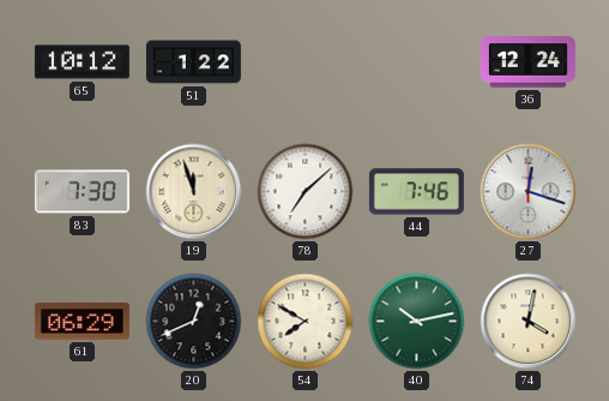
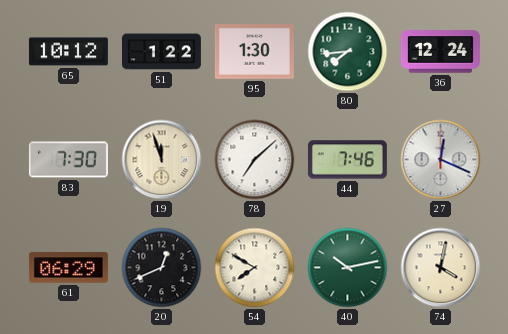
95: none -> 1:30 (254, 52)
80: none -> 7:44 (348, 52)
27: 12:18 -> 12:19 (441, 160)
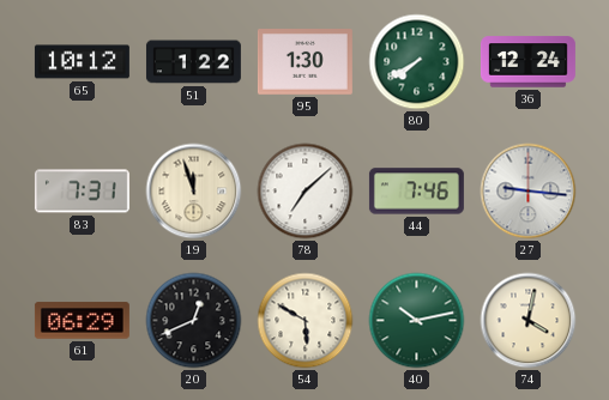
80: 7:44 -> 7:40 (417, 62)
83: 7:30 -> 7:31 (82, 192)
27: 12:19 -> 9:16 (529, 192)
54: 7:50 -> 5:50 (306, 321)
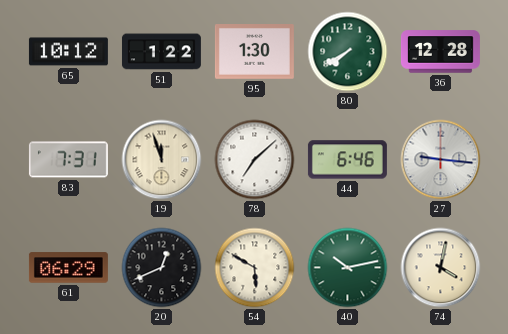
36: 12:24 -> 12:28 (440, 52)
44: 7:46 -> 6:46 (347, 160)
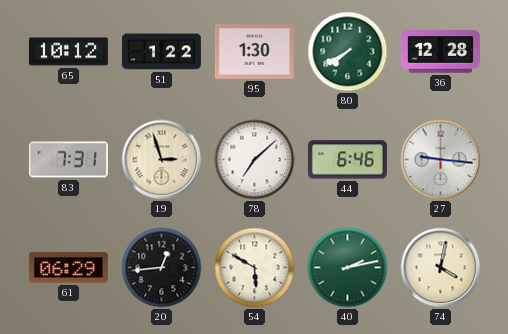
19: 11:57 -> 2:57 (162, 160)
20: 12:41 -> 12:44 (162, 268)
40: 10:13 -> 2:13 (348, 268)
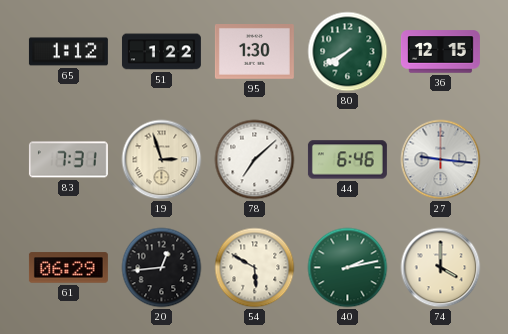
65: 10:12 -> 1:12 (68, 52)
36: 12:28 -> 12:15 (440, 52)
74: 4:02 -> 4:00 (441, 268)
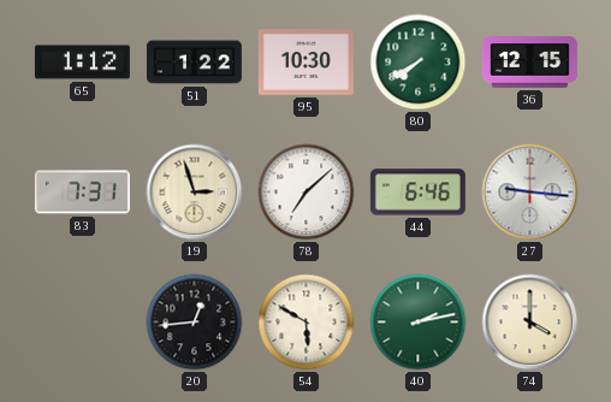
95: 1:30 -> 10:30 (305, 63)
61: 06:29 -> none (68, 268)
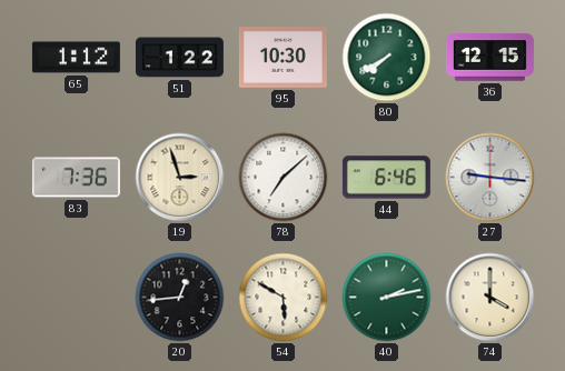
83: 7:31 -> 7:36 (76, 178)
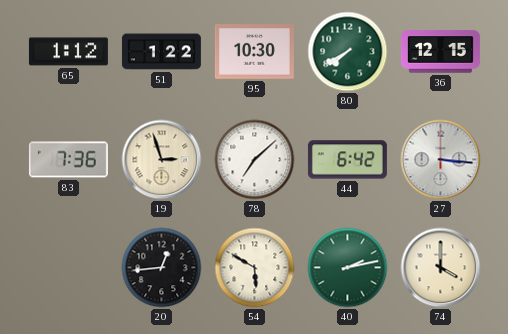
44: 6:46 -> 6:42 (347, 160)
27: 9:16 -> 3:16 (441, 160)
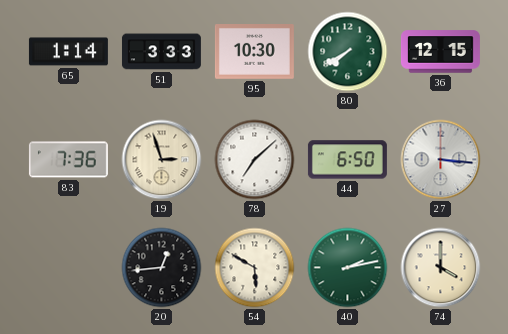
65: 1:12 -> 1:14 (68, 52)
51: 1:22 -> 3:33 (161, 52)
44: 6:42 -> 6:50 (347, 160)
